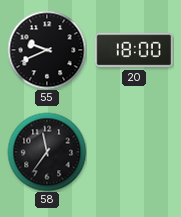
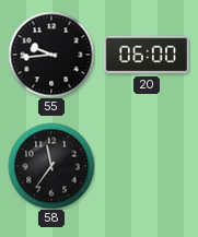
55: 9:41 -> 9:44 (51, 55)
20: 18:00 -> 06:00 (147, 55)
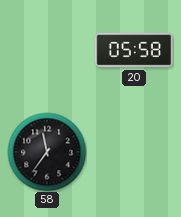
55: 9:44 -> none (51, 55)
20: 06:00 -> 05:58 (134, 50)
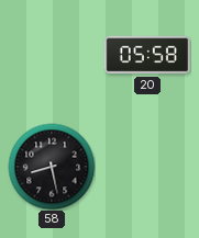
58: 11:36 -> 8:28 (52, 167)
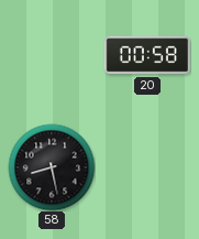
20: 05:58 -> 00:58 (147, 55)
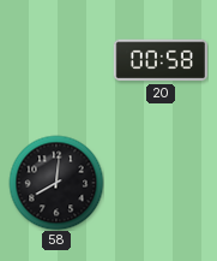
58: 8:28 -> 8:01 (56, 183)
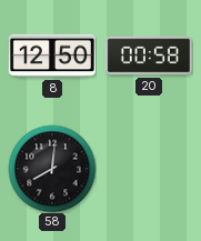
8: none -> 12:50 (52, 56)
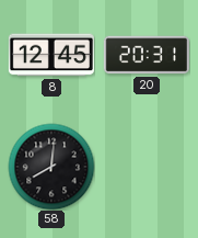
8: 12:50 -> 12:45 (51, 55)
20: 00:58 -> 20:31 (147, 55)
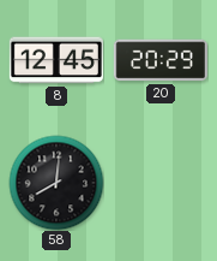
20: 20:31 -> 20:29 (161, 60)
